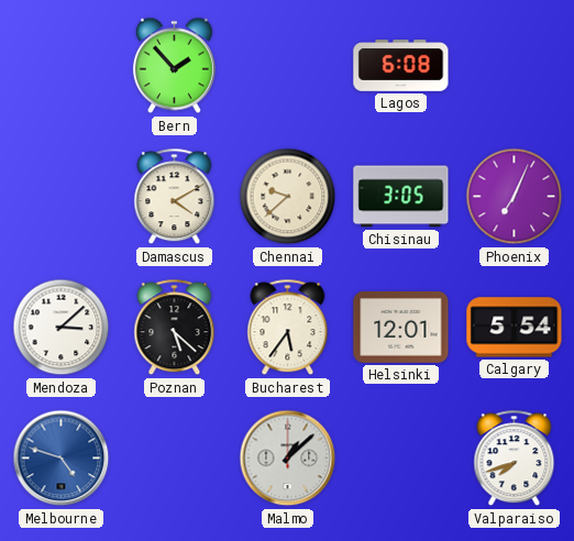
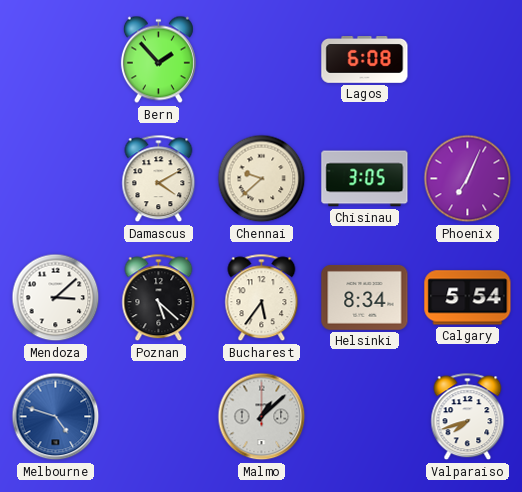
Helsinki: 12:01 -> 8:34 (365, 297)
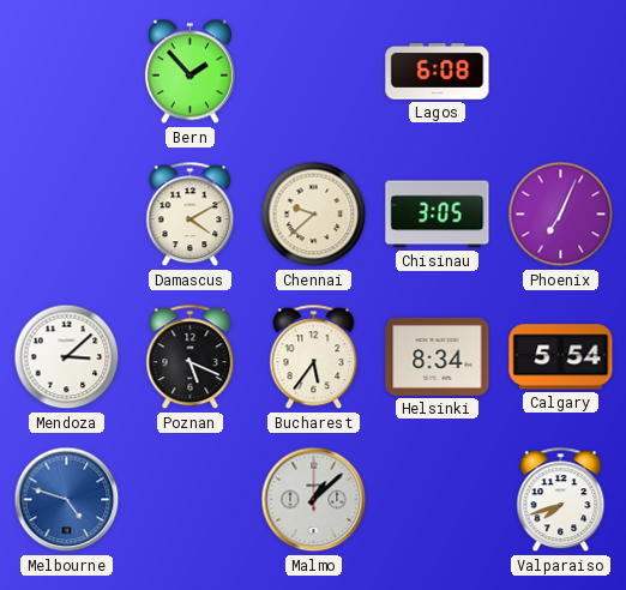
Poznan: 5:22 -> 5:19 (191, 357)
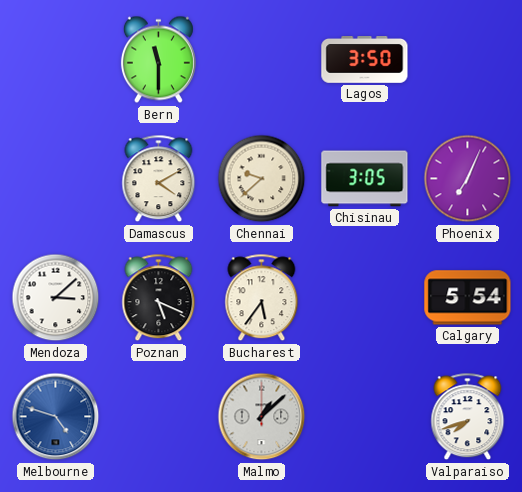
Bern: 1:53 -> 11:30 (158, 60)
Lagos: 6:08 -> 3:50 (365, 60)
Helsinki: 8:34 -> none (438, 356)
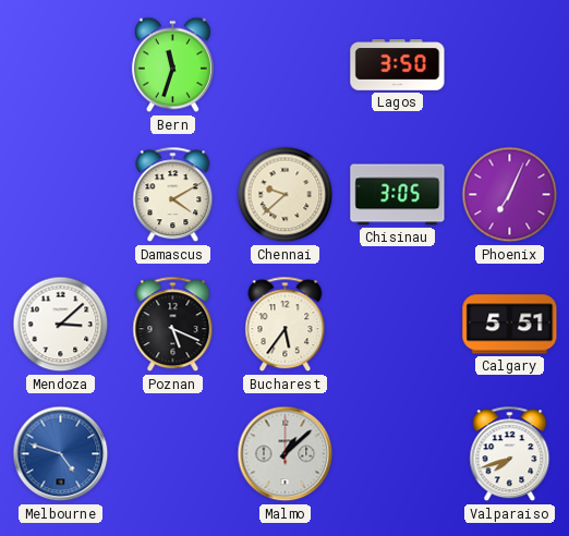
Bern: 11:30 -> 11:33 (172, 65)
Calgary: 5:54 -> 5:51 (510, 325)
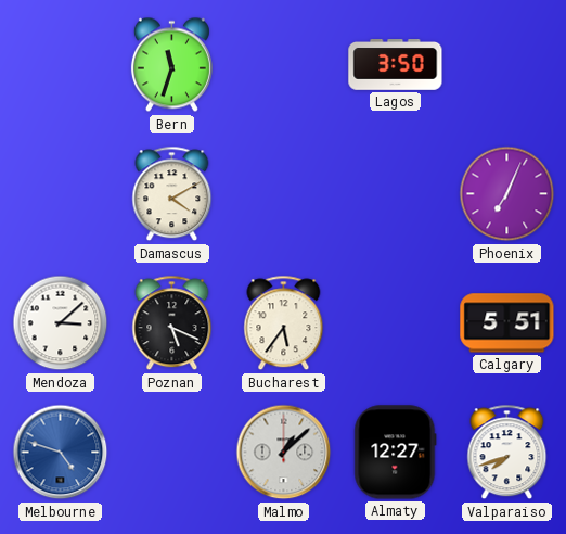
Chennai: 9:38 -> none (286, 195)
Chisinau: 3:05 -> none (398, 195)
Almaty: none -> 12:27 (396, 453)
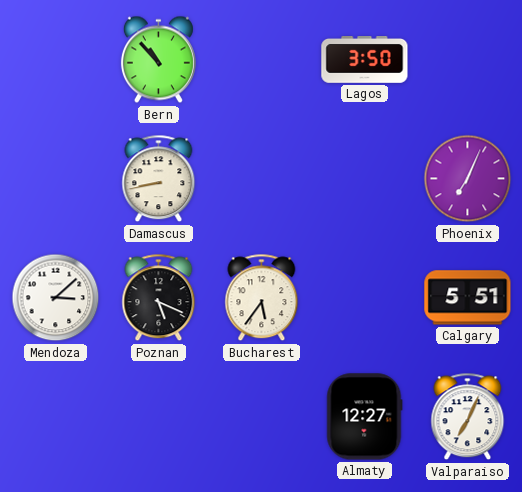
Bern: 11:33 -> 10:53 (158, 60)
Damascus: 4:10 -> 8:43 (159, 179)
Melbourne: 4:48 -> none (61, 453)
Malmo: 1:08 -> none (284, 453)
Valparaiso: 7:42 -> 7:04 (468, 417)
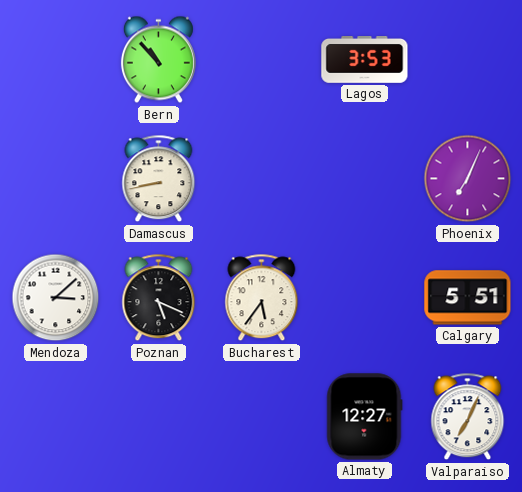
Lagos: 3:50 -> 3:53 (365, 60)
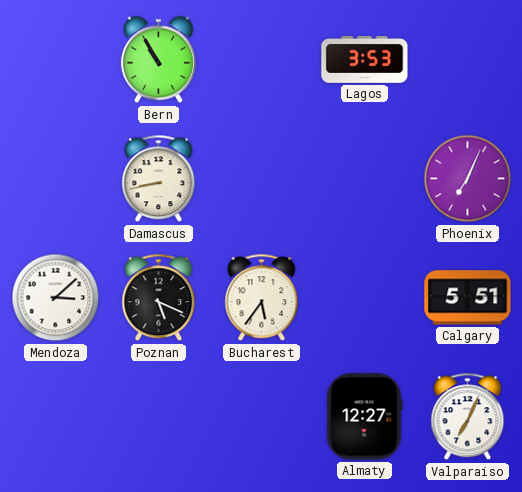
Bern: 10:53 -> 10:55 (158, 60)
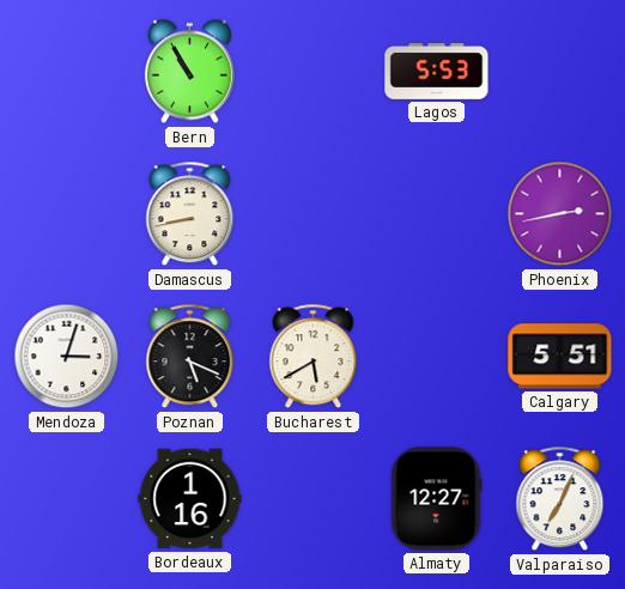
Lagos: 3:53 -> 5:53 (437, 72)
Phoenix: 7:04 -> 2:43 (560, 214)
Mendoza: 3:08 -> 3:03 (67, 357)
Bucharest: 5:36 -> 5:40 (314, 357)
Bordeaux: none -> 1:16 (190, 499)
